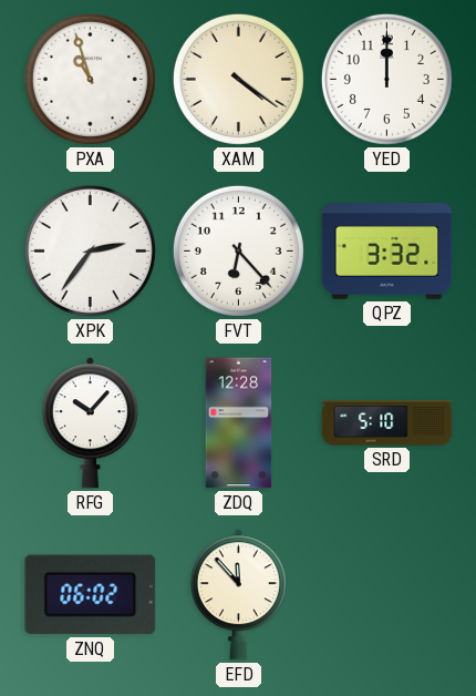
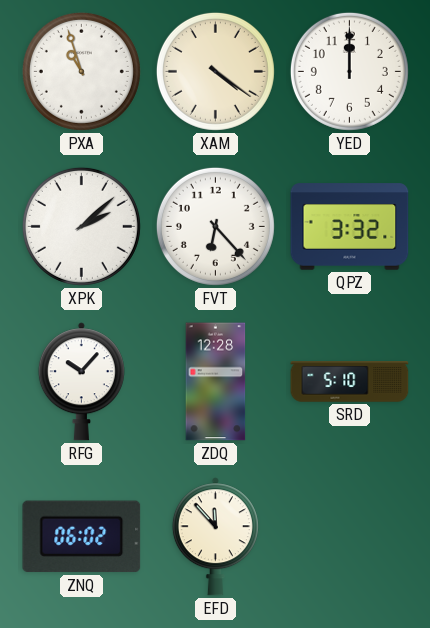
XPK: 2:36 -> 2:08 (81, 226)
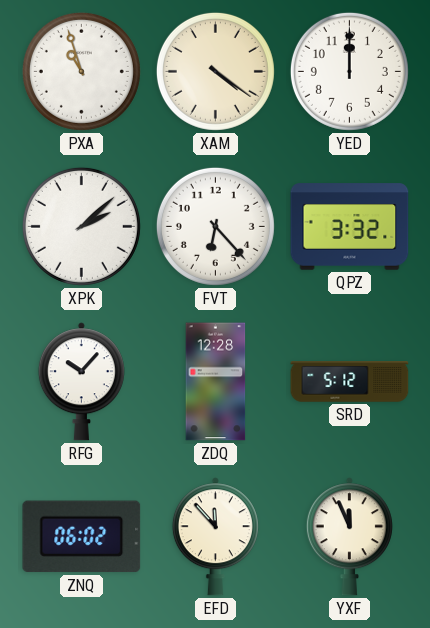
SRD: 5:10 -> 5:12 (350, 382)
YXF: none -> 11:56 (349, 537)
